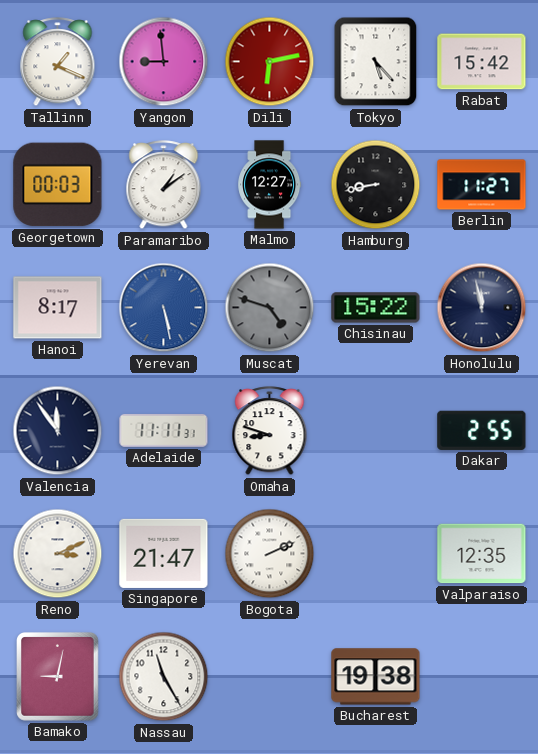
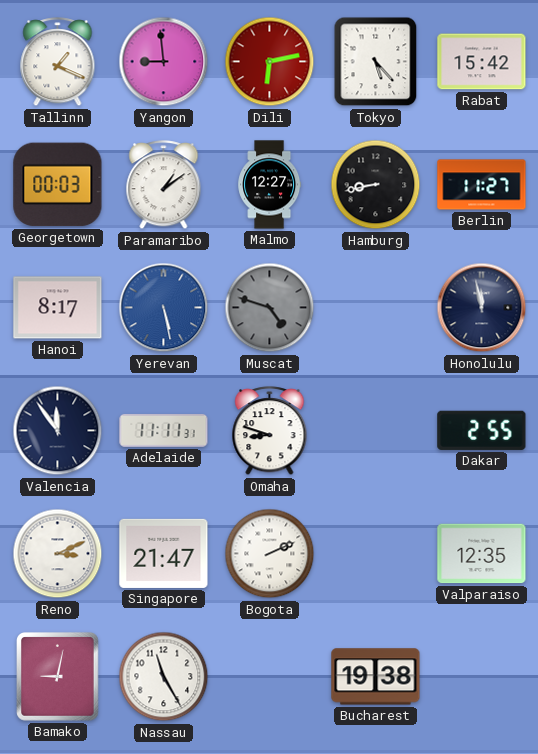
Chisinau: 15:22 -> none (376, 308)
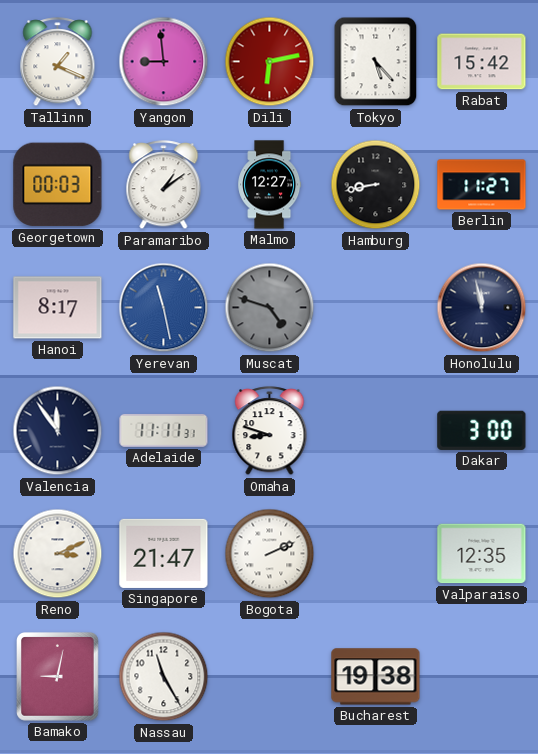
Yerevan: 5:28 -> 11:28 (164, 308)
Dakar: 2:55 -> 3:00 (482, 430)
